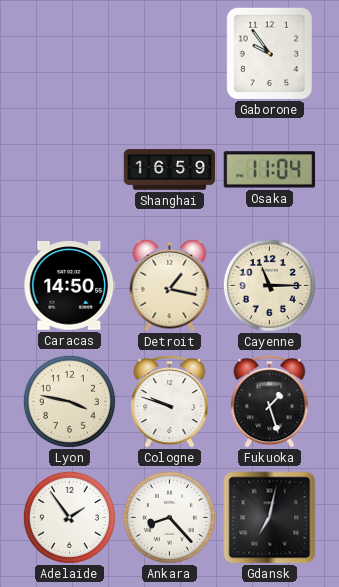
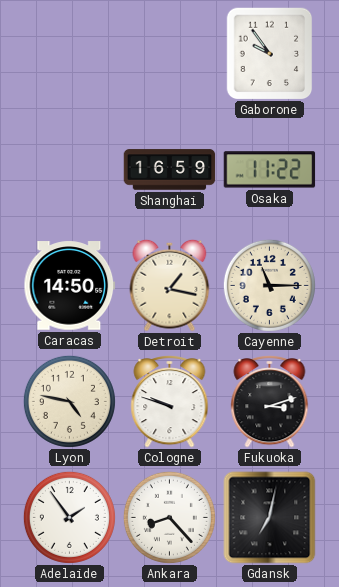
Osaka: 11:04 -> 11:22 (270, 170)
Lyon: 3:47 -> 4:47 (69, 401)
Fukuoka: 1:27 -> 3:12 (270, 401)
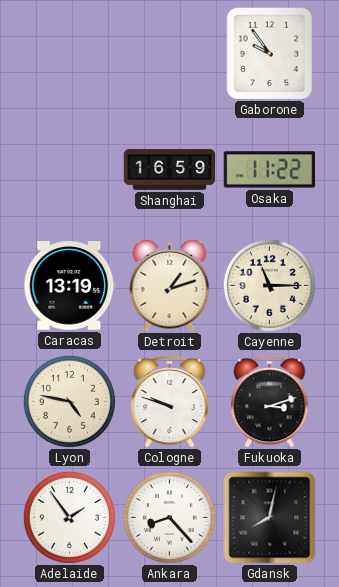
Caracas: 14:50 -> 13:19 (70, 286)
Detroit: 1:17 -> 1:12 (170, 285)
Gdansk: 7:02 -> 8:02 (270, 518)
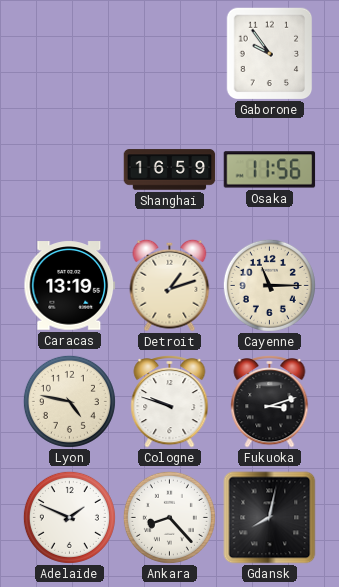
Osaka: 11:22 -> 11:56 (270, 170)
Adelaide: 1:54 -> 1:49 (69, 517)
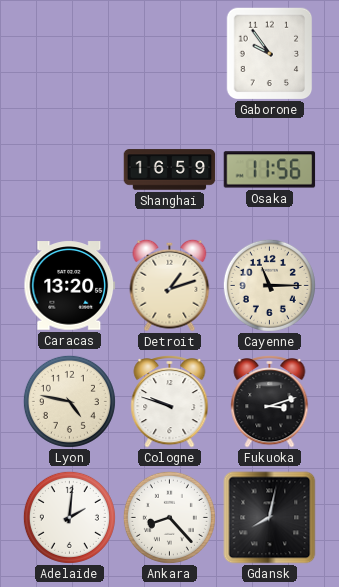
Caracas: 13:19 -> 13:20 (70, 286)
Adelaide: 1:49 -> 2:01 (69, 517)
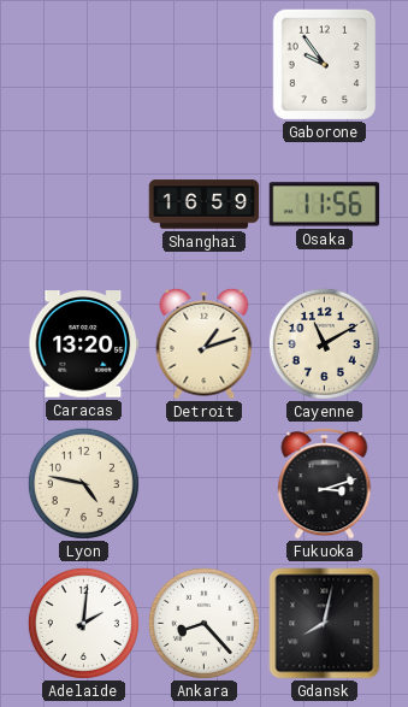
Cayenne: 11:15 -> 11:10 (324, 343)
Cologne: 9:48 -> none (170, 401)
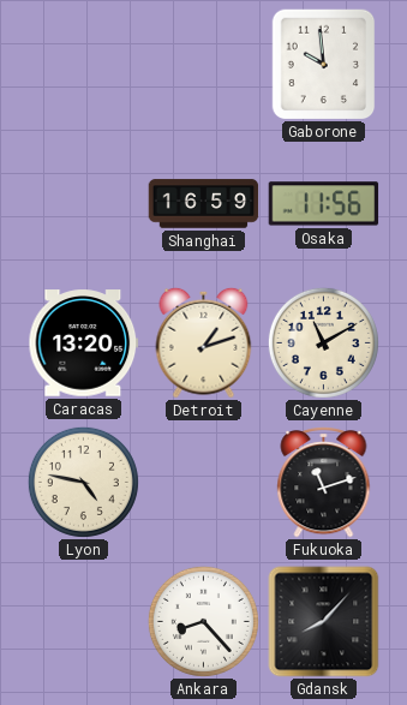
Gaborone: 9:54 -> 9:59 (324, 64)
Fukuoka: 3:12 -> 11:12 (324, 482)
Adelaide: 2:01 -> none (83, 623)
Gdansk: 8:02 -> 8:07 (324, 622)
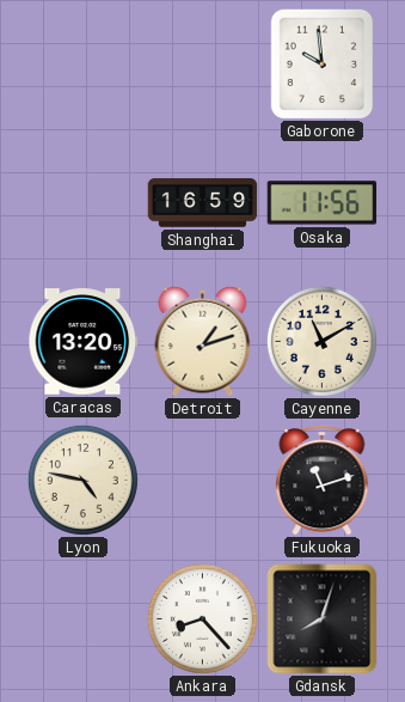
Gdansk: 8:07 -> 8:03 (323, 619)
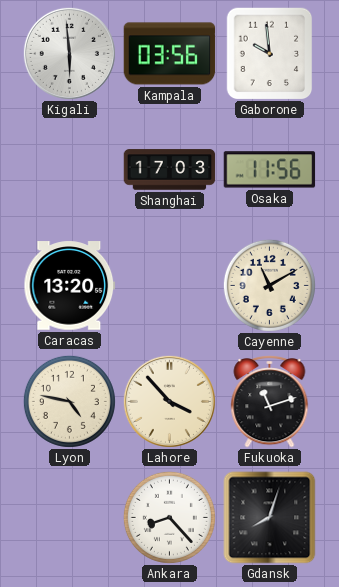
Kigali: none -> 5:59 (69, 53)
Kampala: none -> 03:56 (170, 54)
Shanghai: 16:59 -> 17:03 (170, 170)
Detroit: 1:12 -> none (203, 341)
Lahore: none -> 3:53 (169, 401)
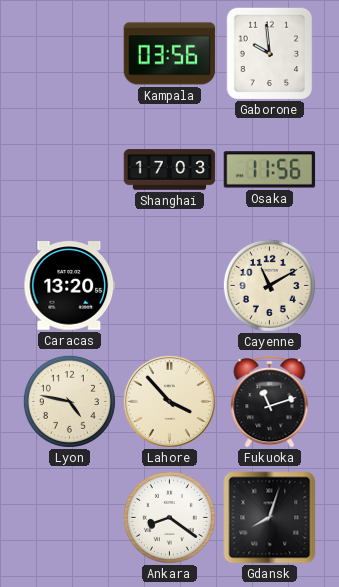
Kigali: 5:59 -> none (69, 53)
Ankara: 8:23 -> 8:21 (169, 517)
